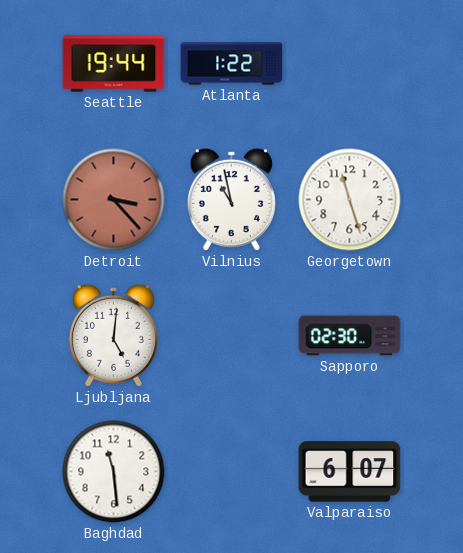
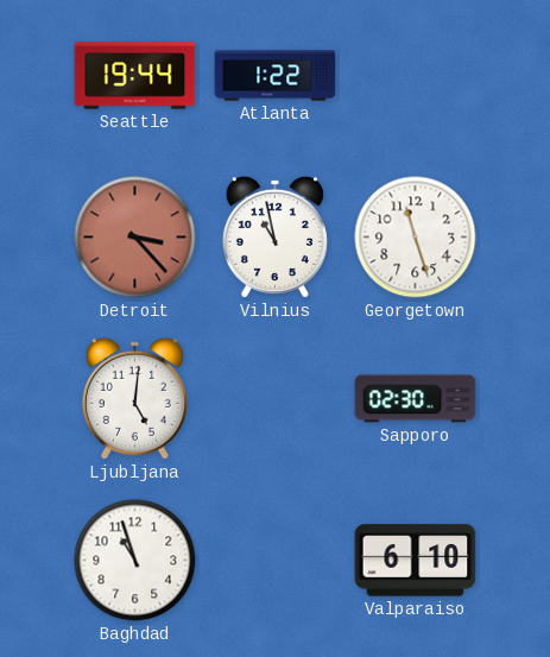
Baghdad: 11:29 -> 10:57 (135, 561)
Valparaiso: 6:07 -> 6:10 (416, 561)
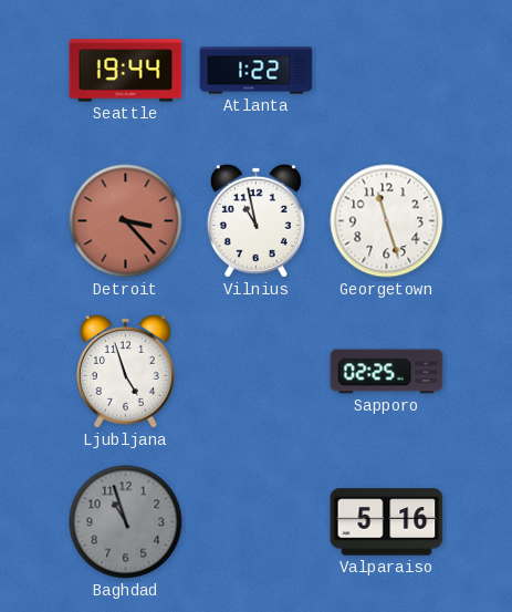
Ljubljana: 5:01 -> 4:57 (125, 371)
Sapporo: 02:30 -> 02:25 (387, 372)
Baghdad dial: white -> grey (126, 522)
Valparaiso: 6:10 -> 5:16 (387, 522)
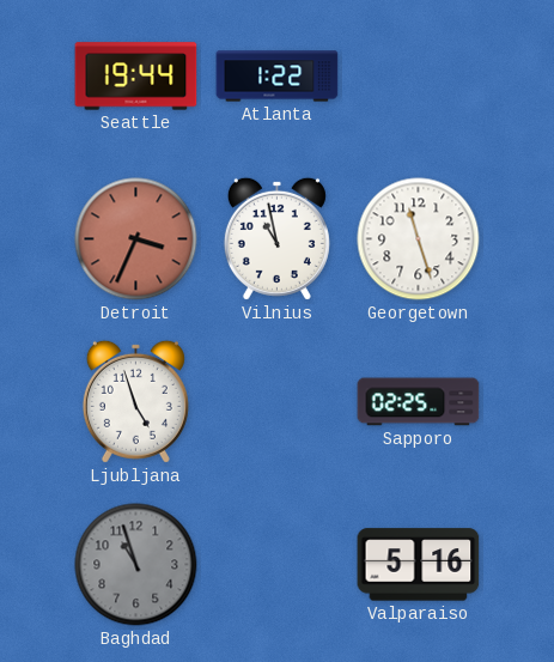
Detroit: 3:23 -> 3:34 (136, 239)
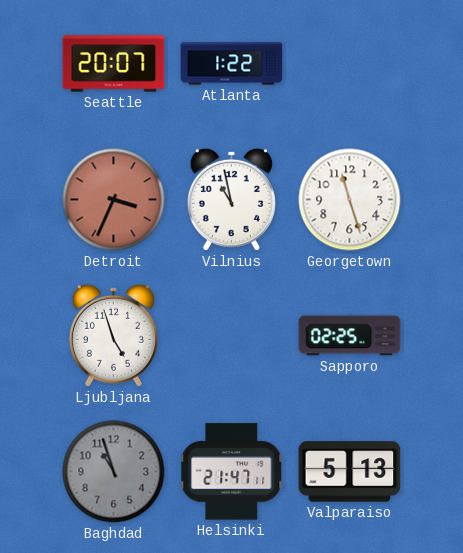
Seattle: 19:44 -> 20:07 (114, 64)
Helsinki: none -> 21:47 (232, 472)
Valparaiso: 5:16 -> 5:13 (350, 472)
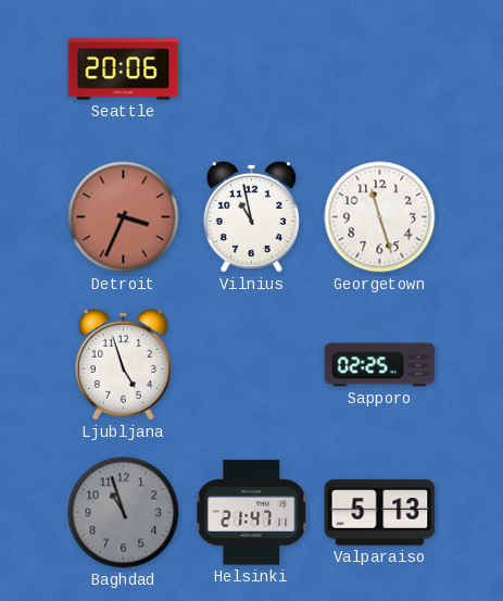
Seattle: 20:07 -> 20:06 (124, 70)
Atlanta: 1:22 -> none (232, 64)
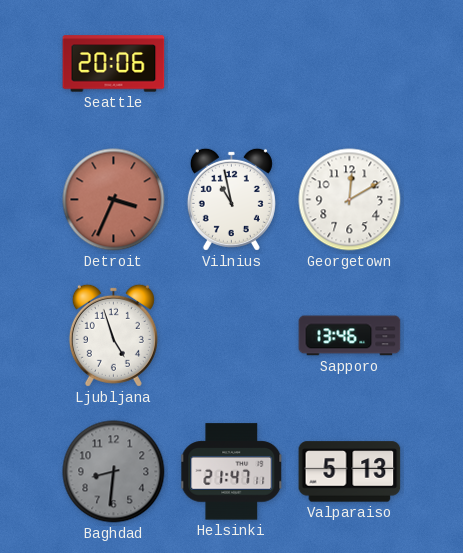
Georgetown: 11:27 -> 12:10 (350, 200)
Sapporo: 02:25 -> 13:46 (350, 336)
Baghdad: 10:57 -> 8:31 (114, 472)
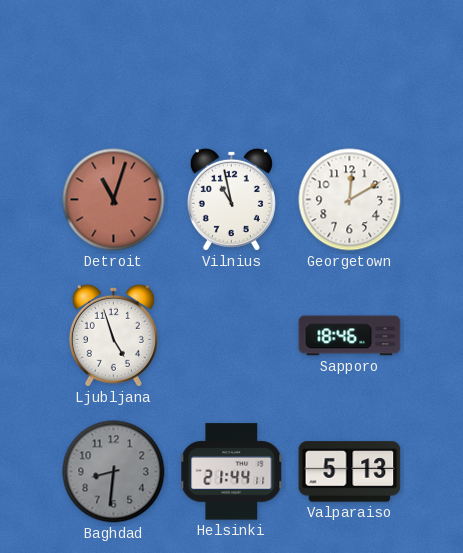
Seattle: 20:06 -> none (114, 64)
Detroit: 3:34 -> 11:03 (114, 200)
Sapporo: 13:46 -> 18:46 (350, 336)
Helsinki: 21:47 -> 21:44 (232, 472)
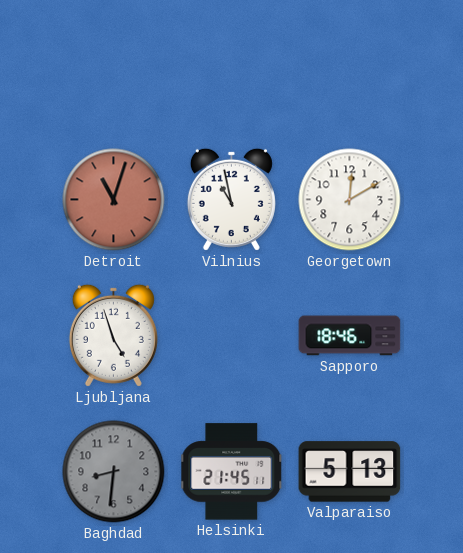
Helsinki: 21:44 -> 21:45 (232, 472)
